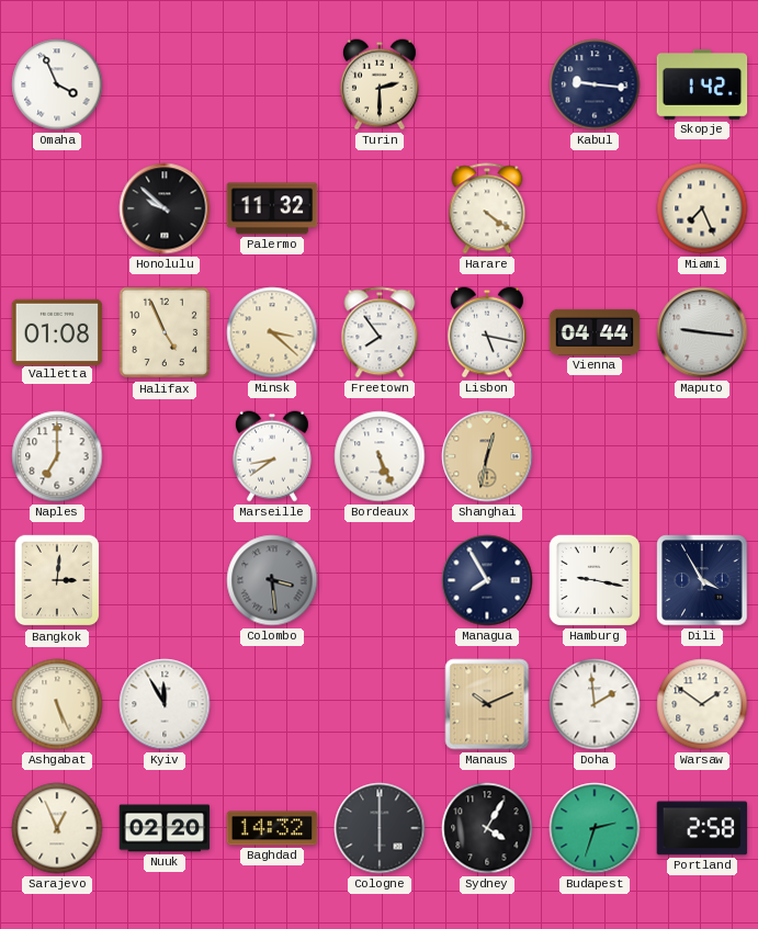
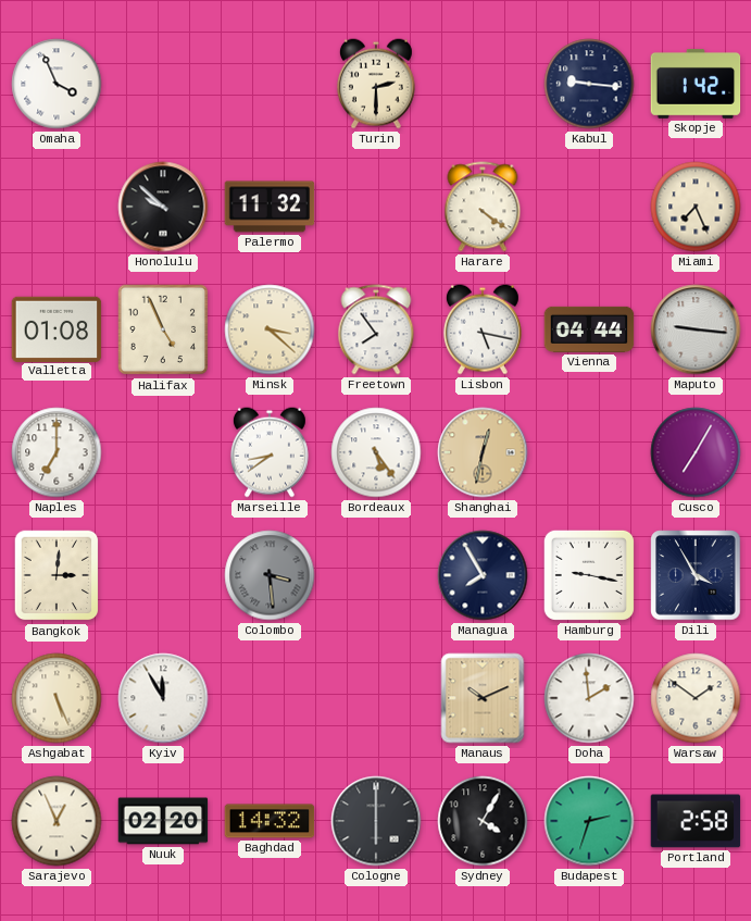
Bordeaux: 5:26 -> 5:24 (376, 452)
Cusco: none -> 7:05 (696, 452)
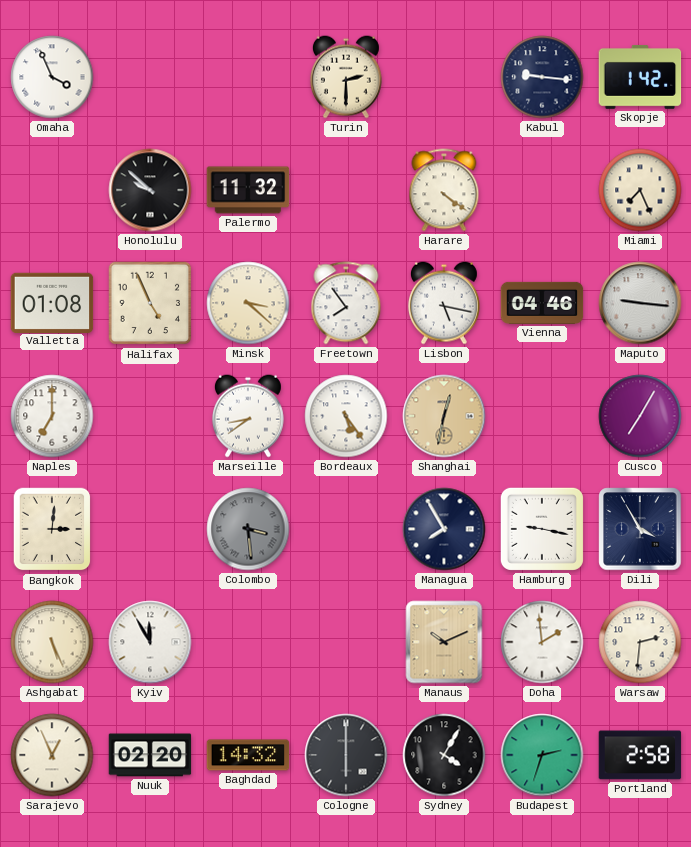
Vienna: 04:44 -> 04:46 (542, 303)
Warsaw: 1:51 -> 2:31 (640, 642)
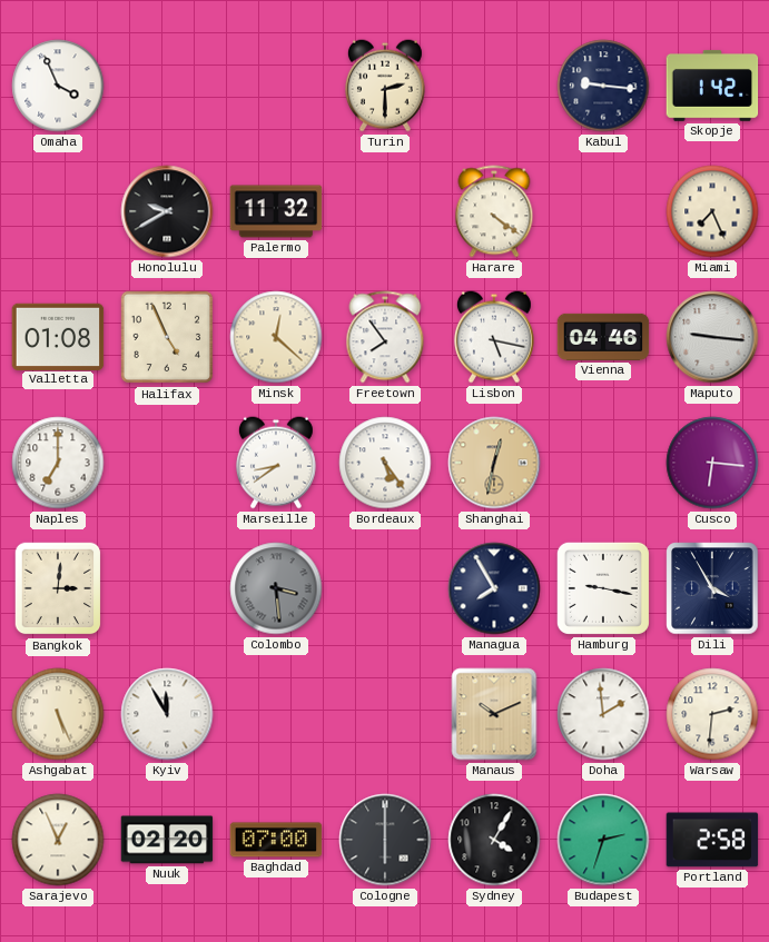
Honolulu: 9:52 -> 9:40 (167, 211)
Minsk: 3:22 -> 12:22 (276, 337)
Cusco: 7:05 -> 6:16 (712, 463)
Baghdad: 14:32 -> 07:00 (276, 840)
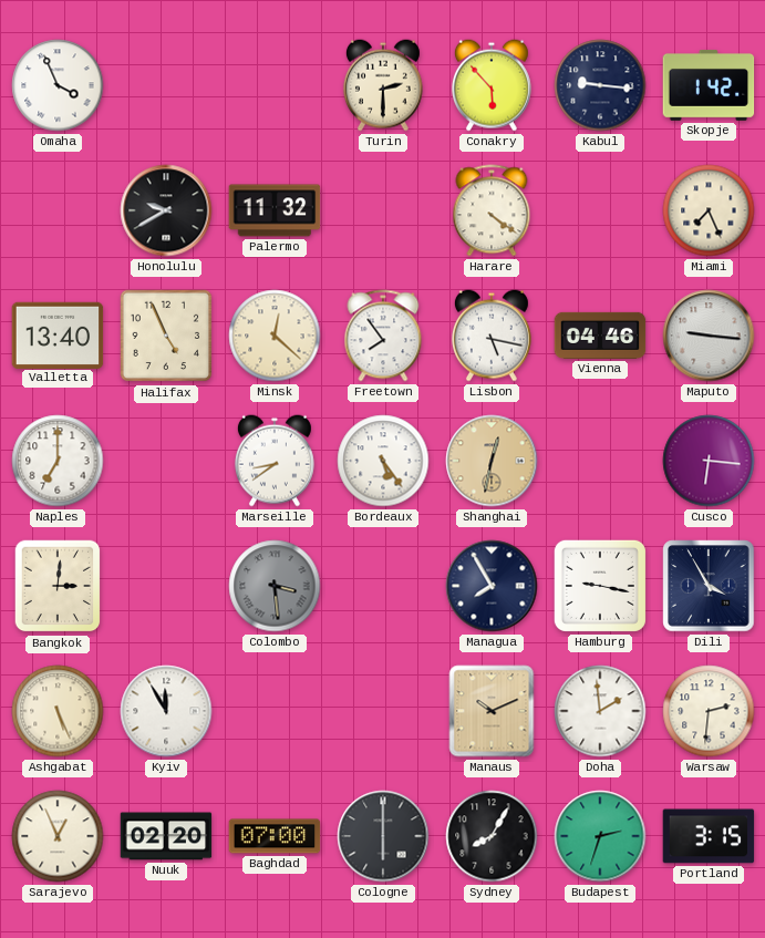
Conakry: none -> 5:53 (492, 85)
Valletta: 01:08 -> 13:40 (58, 334)
Sydney: 4:05 -> 8:05 (492, 836)
Portland: 2:58 -> 3:15 (709, 836)
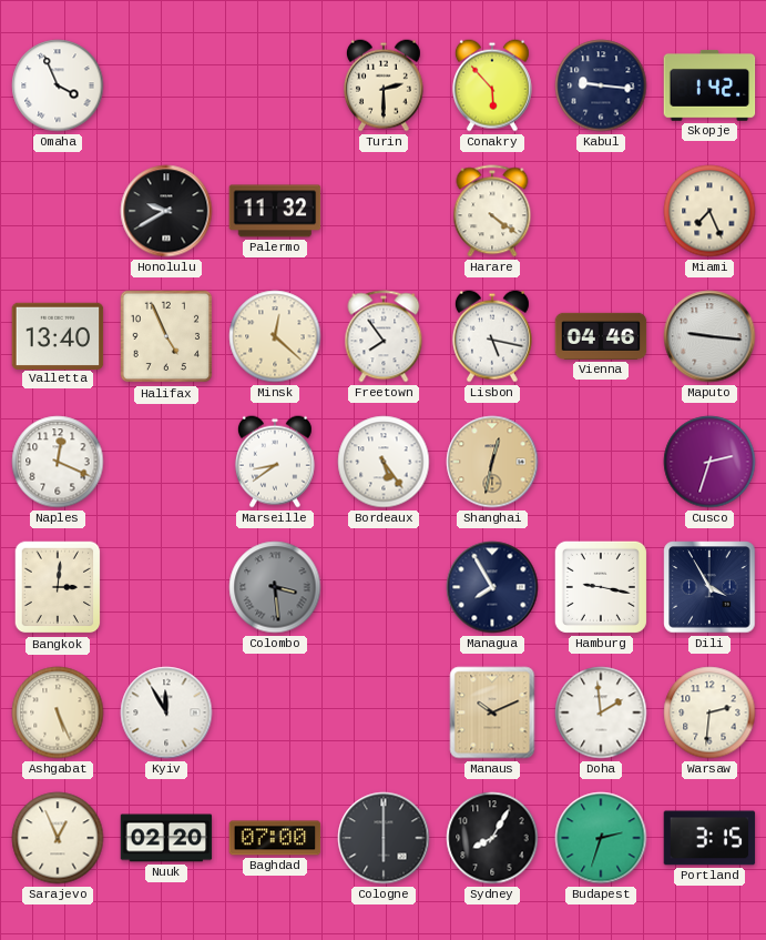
Naples: 7:00 -> 12:19 (58, 462)
Cusco: 6:16 -> 2:33 (709, 462)
